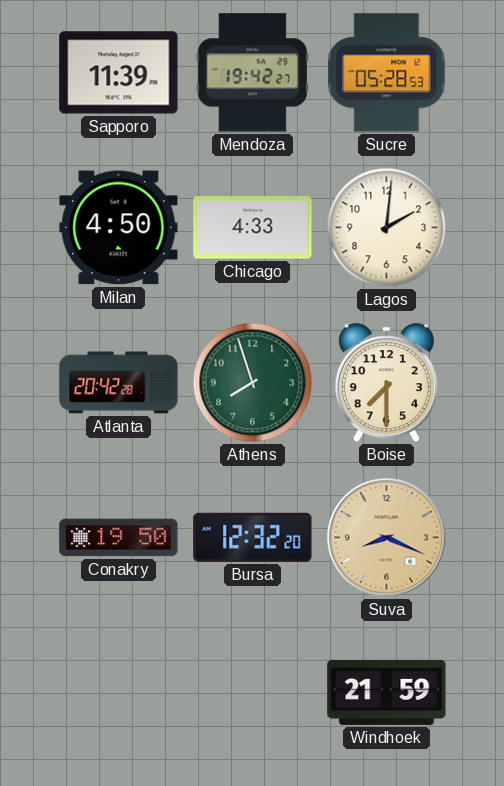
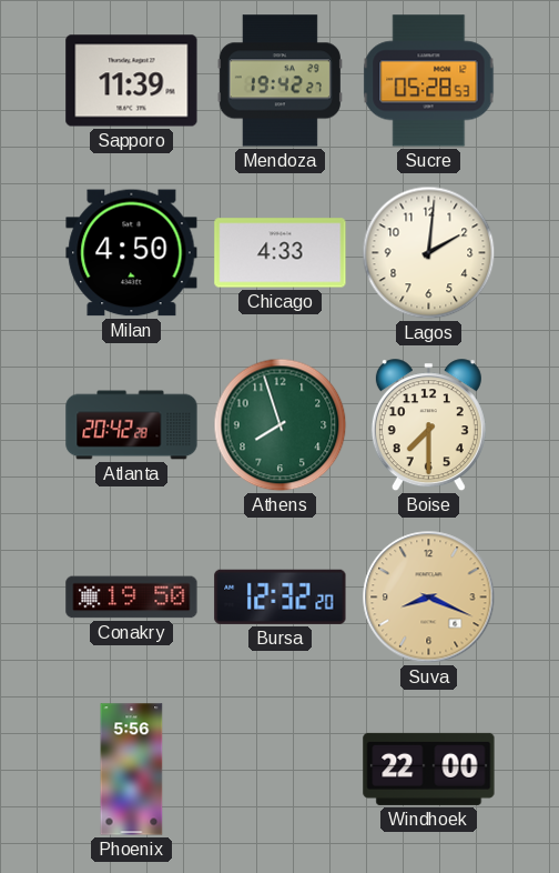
Phoenix: none -> 5:56 (132, 770)
Windhoek: 21:59 -> 22:00 (429, 769)
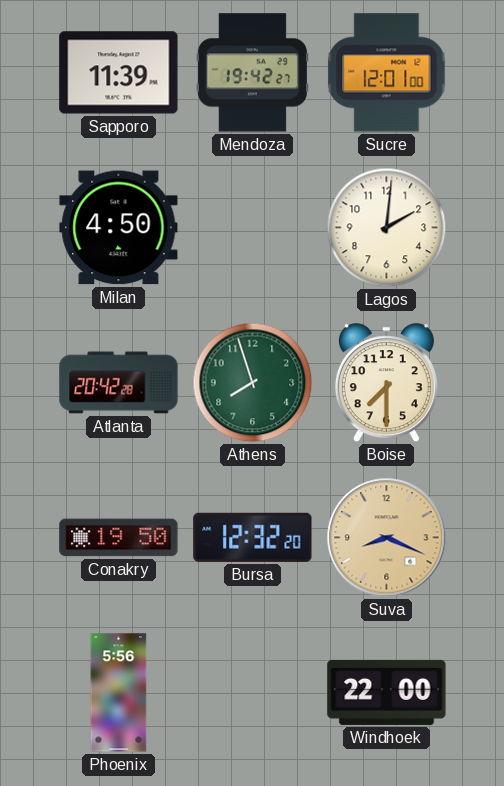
Sucre: 05:28 -> 12:01 (387, 73)
Chicago: 4:33 -> none (281, 253)
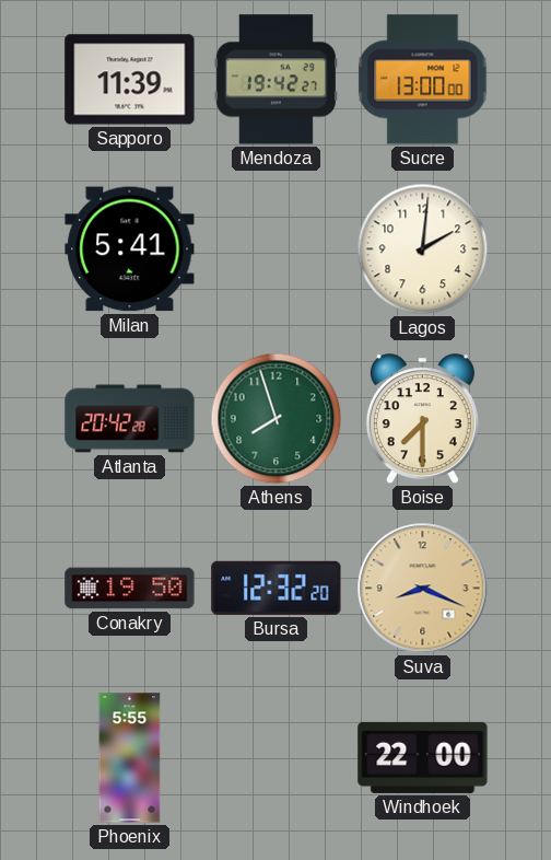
Sucre: 12:01 -> 13:00 (423, 80)
Milan: 4:50 -> 5:41 (130, 249)
Phoenix: 5:56 -> 5:55 (130, 758)
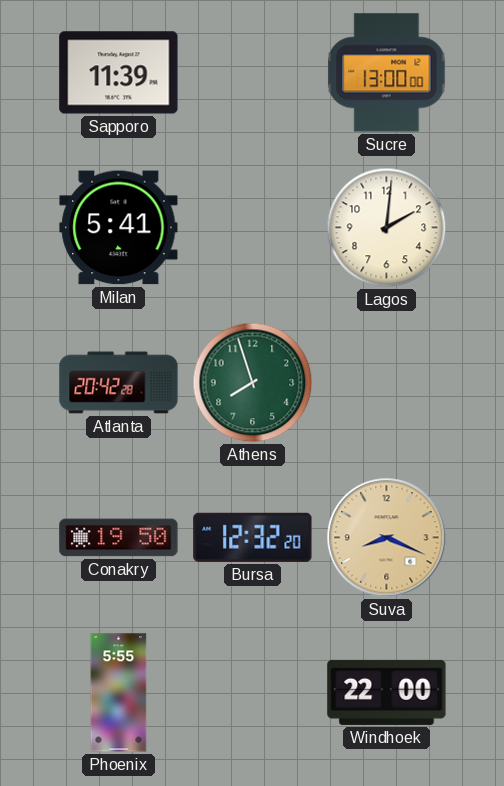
Mendoza: 19:42 -> none (275, 80)
Boise: 7:30 -> none (422, 419)
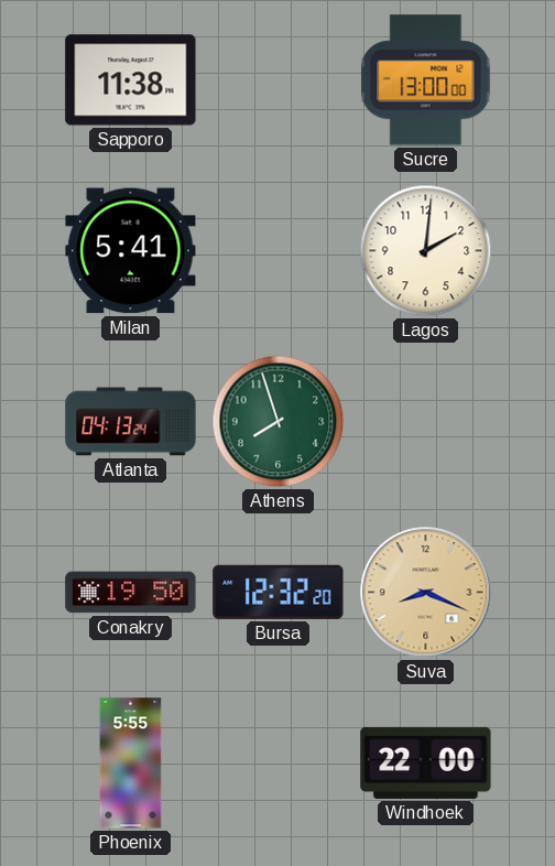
Sapporo: 11:39 -> 11:38 (131, 80)
Atlanta: 20:42 -> 04:13 (131, 422)
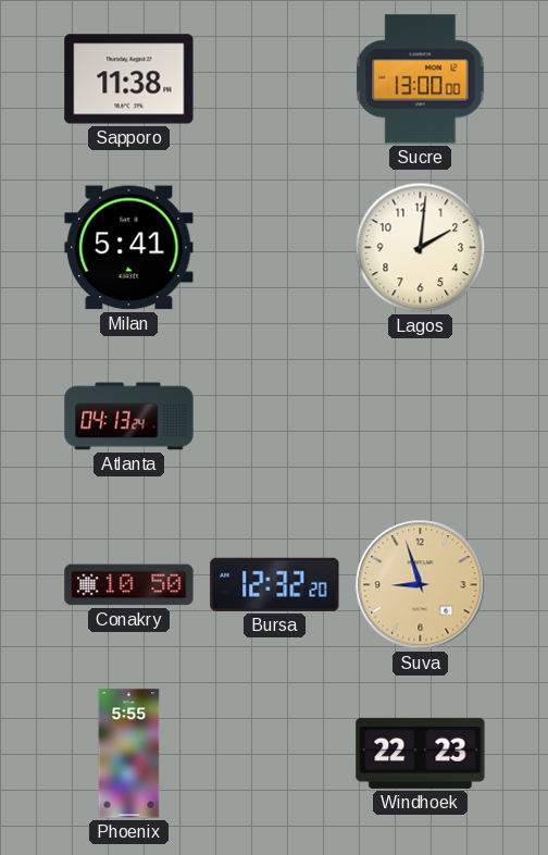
Athens: 7:57 -> none (279, 422)
Conakry: 19:50 -> 10:50 (129, 585)
Suva: 8:19 -> 8:57 (421, 585)
Windhoek: 22:00 -> 22:23 (421, 753)
